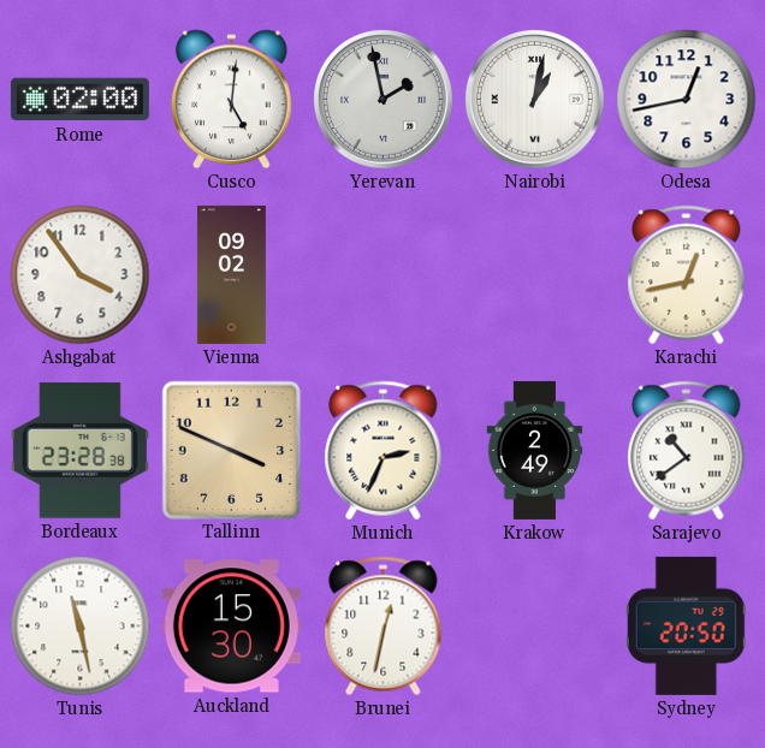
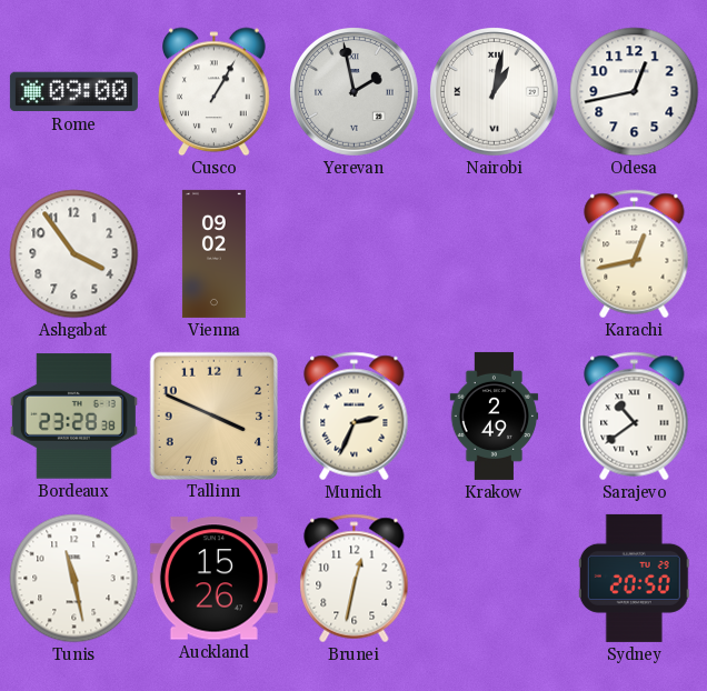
Rome: 02:00 -> 09:00 (73, 92)
Cusco: 5:01 -> 1:05 (215, 92)
Auckland: 15:30 -> 15:26 (213, 579)
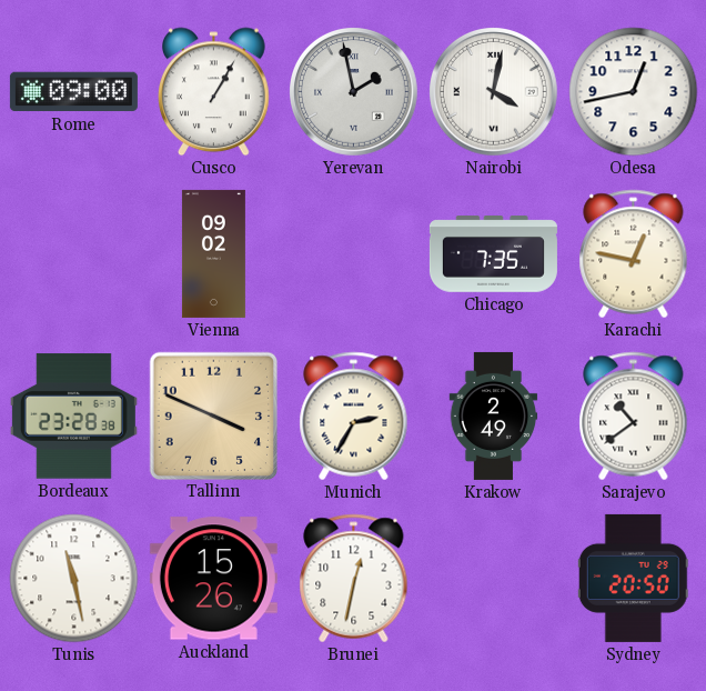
Nairobi: 1:02 -> 4:02 (494, 92)
Ashgabat: 3:54 -> none (74, 254)
Chicago: none -> 7:35 (493, 254)
Karachi: 12:43 -> 12:47 (634, 254)
Munich: 2:34 -> 2:35 (354, 417)
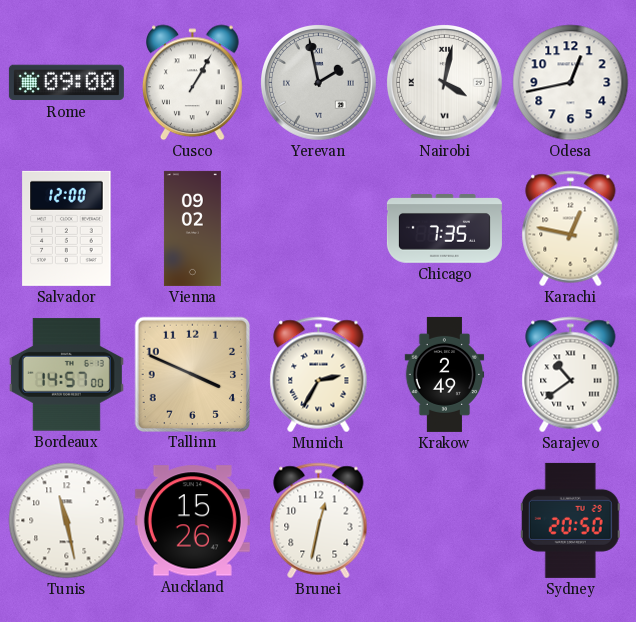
Salvador: none -> 12:00 (67, 228)
Bordeaux: 23:28 -> 14:57 (66, 375)
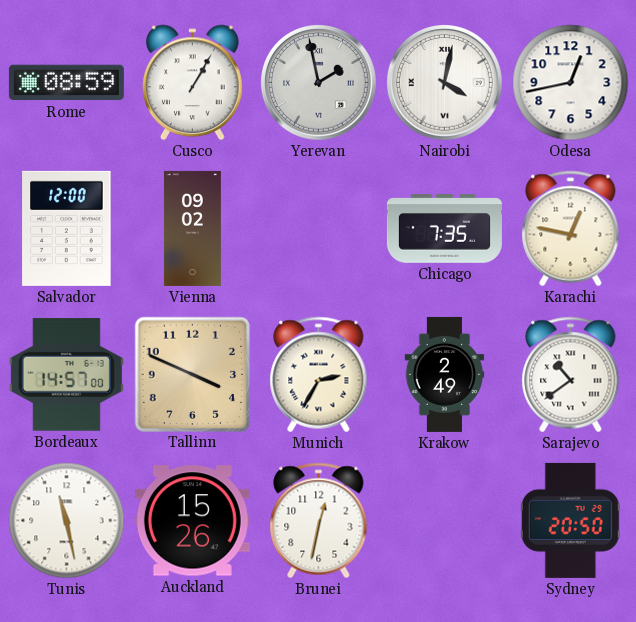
Rome: 09:00 -> 08:59 (66, 83)
